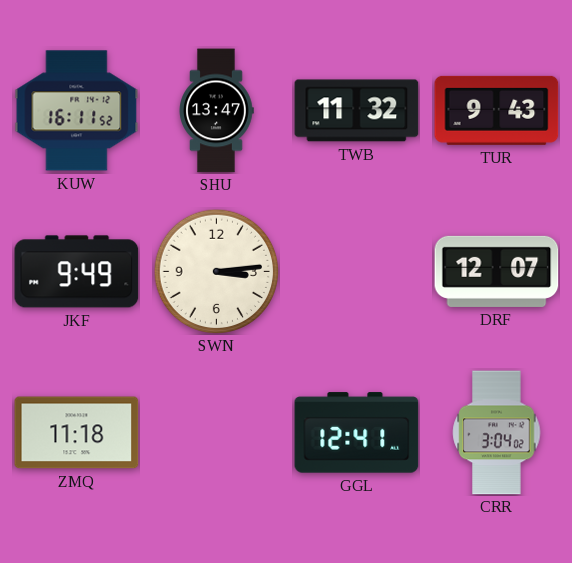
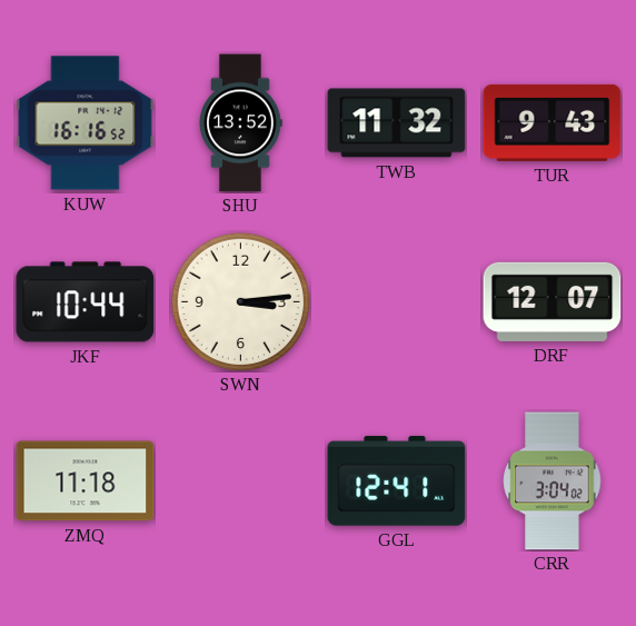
KUW: 16:11 -> 16:16 (86, 123)
SHU: 13:47 -> 13:52 (240, 123)
JKF: 9:49 -> 10:44 (86, 302)
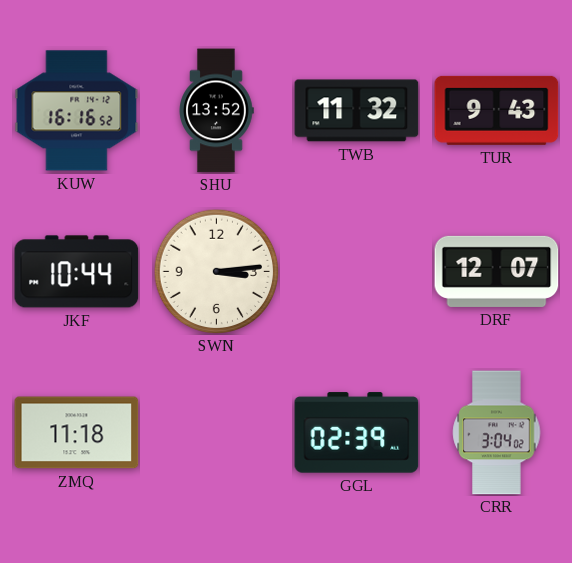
GGL: 12:41 -> 02:39 (357, 433)
